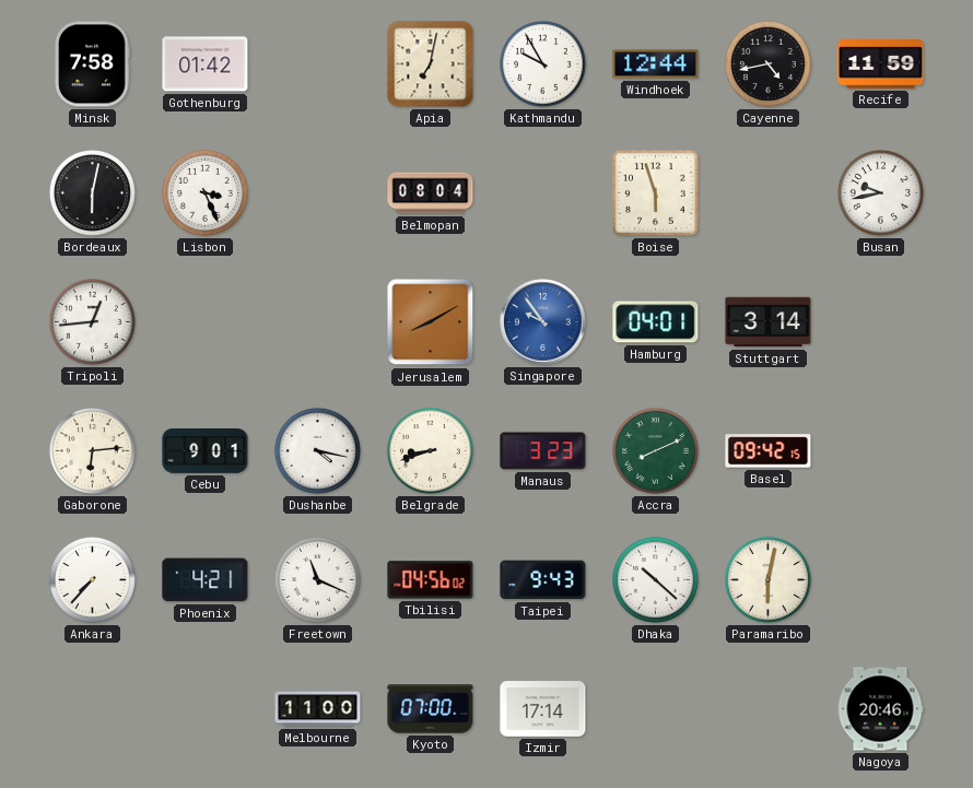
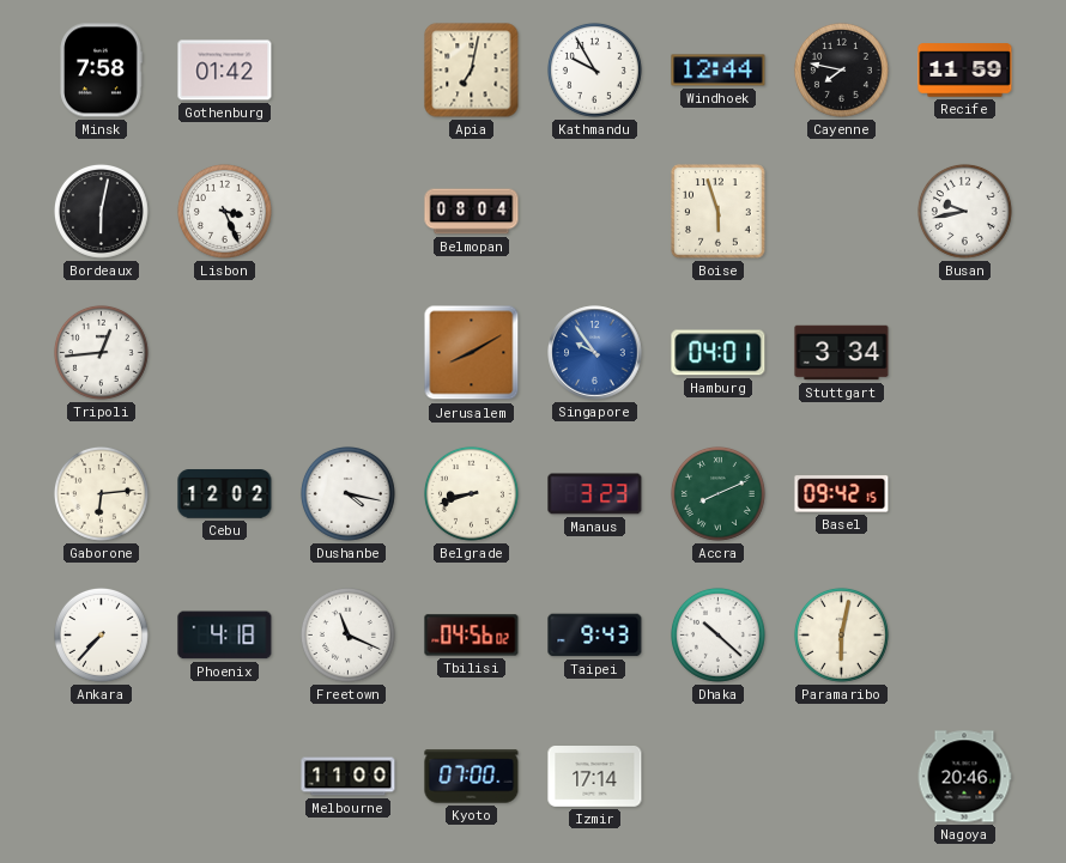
Cayenne: 4:43 -> 7:47 (841, 69)
Stuttgart: 3:14 -> 3:34 (842, 353)
Cebu: 9:01 -> 12:02 (225, 494)
Phoenix: 4:21 -> 4:18 (225, 636)
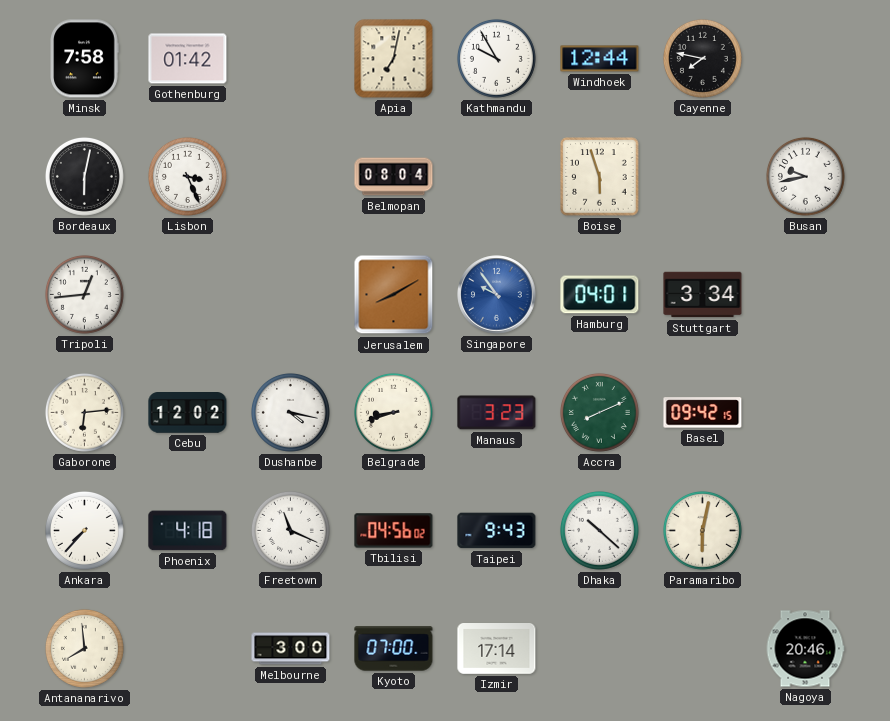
Recife: 11:59 -> none (965, 71)
Antananarivo: none -> 7:59 (84, 648)
Melbourne: 11:00 -> 3:00 (291, 649)
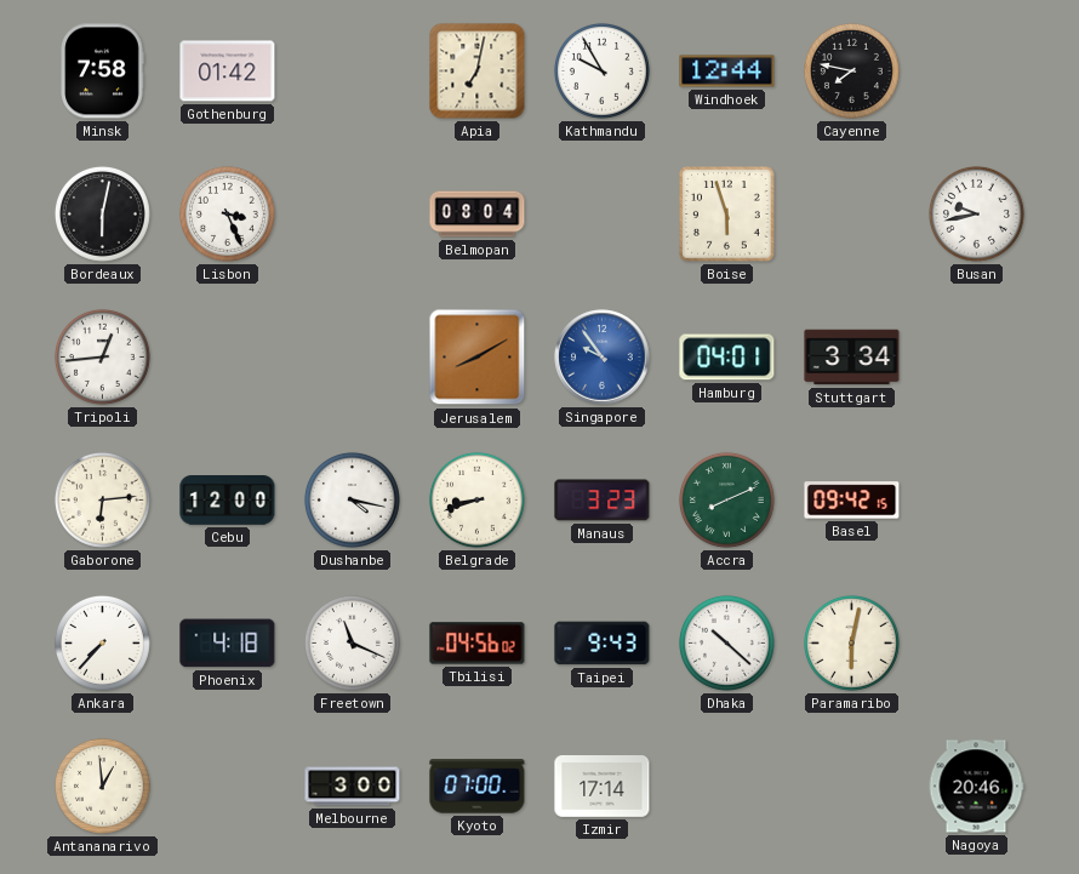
Cebu: 12:02 -> 12:00 (228, 501)
Antananarivo: 7:59 -> 12:59 (102, 786)
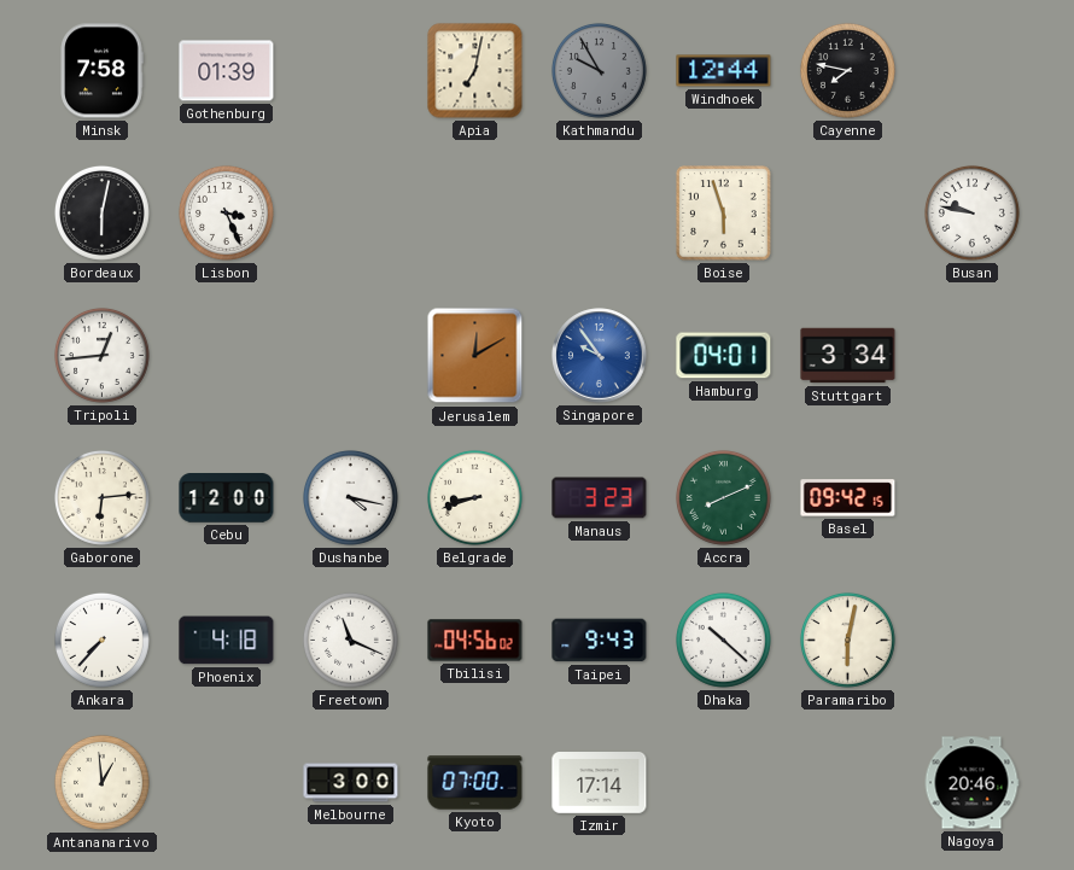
Gothenburg: 01:42 -> 01:39 (227, 71)
Kathmandu dial: white -> grey (599, 70)
Belmopan: 08:04 -> none (478, 215)
Busan: 9:43 -> 9:47 (971, 212)
Jerusalem: 8:10 -> 12:10 (475, 356)
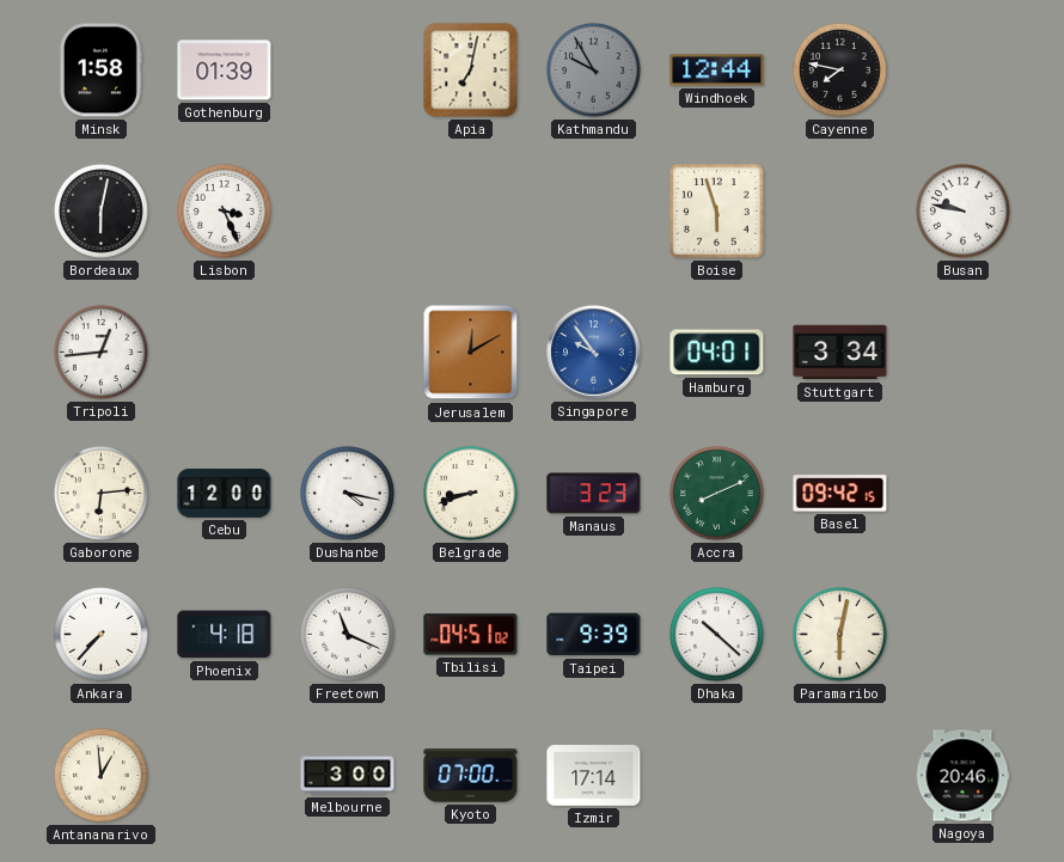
Minsk: 7:58 -> 1:58 (100, 71)
Tbilisi: 04:56 -> 04:51 (471, 635)
Taipei: 9:43 -> 9:39 (594, 635)
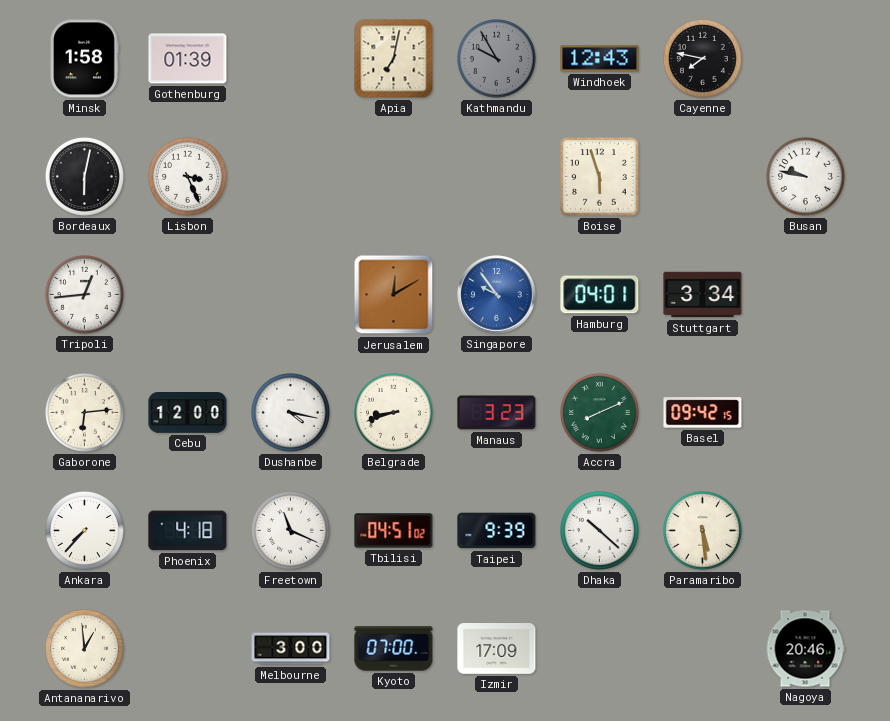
Windhoek: 12:44 -> 12:43 (600, 59)
Paramaribo: 6:02 -> 5:29 (702, 530)
Izmir: 17:14 -> 17:09 (497, 649)
